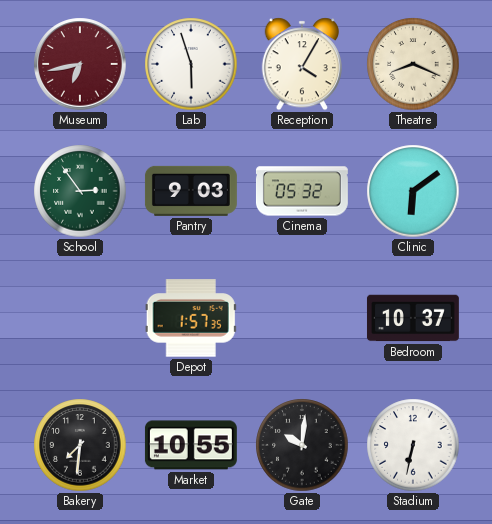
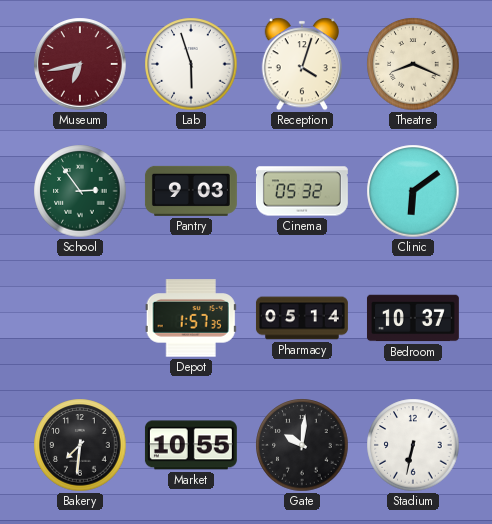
Reception: 4:05 -> 4:03 (301, 64)
Pharmacy: none -> 05:14 (302, 318)
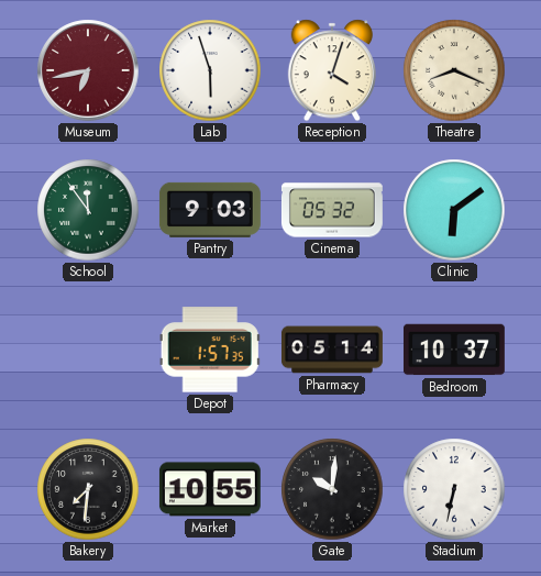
School: 2:54 -> 11:54 (88, 210)
